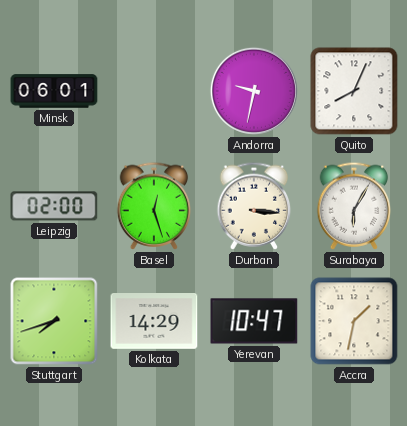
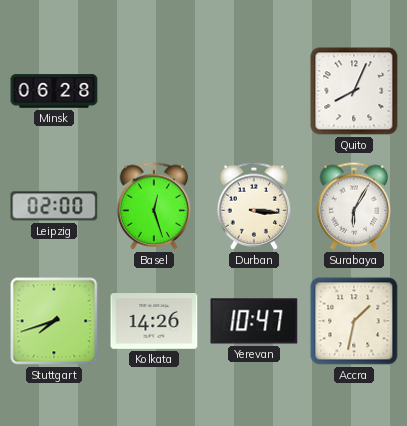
Minsk: 06:01 -> 06:28 (54, 91)
Andorra: 9:32 -> none (254, 91)
Kolkata: 14:29 -> 14:26 (154, 322)
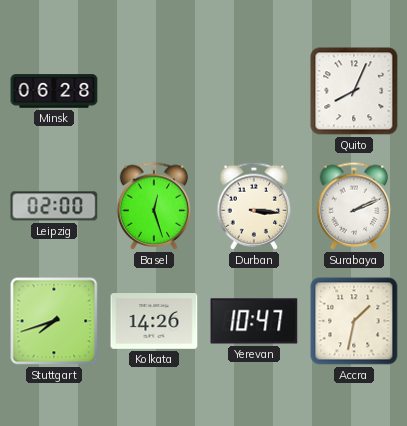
Surabaya: 6:05 -> 2:11 (354, 206)
